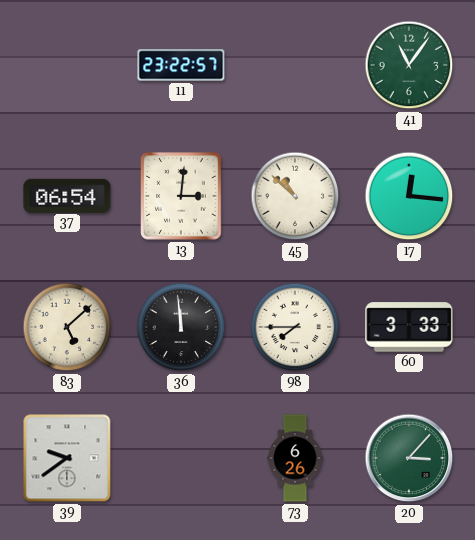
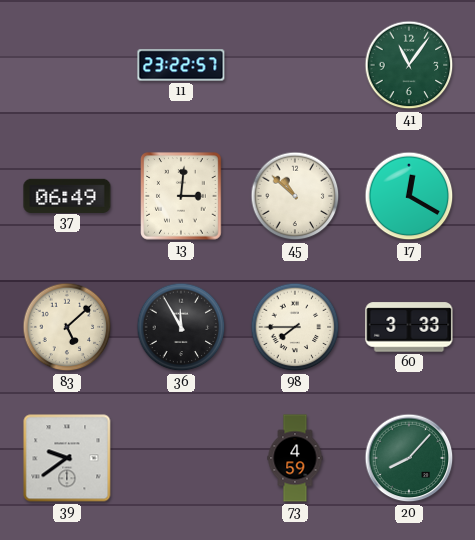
37: 06:54 -> 06:49 (67, 195)
17: 12:16 -> 12:20 (409, 196)
36: 11:59 -> 11:55 (181, 327)
73: 6:26 -> 4:59 (295, 458)
20: 3:07 -> 8:07 (409, 458)
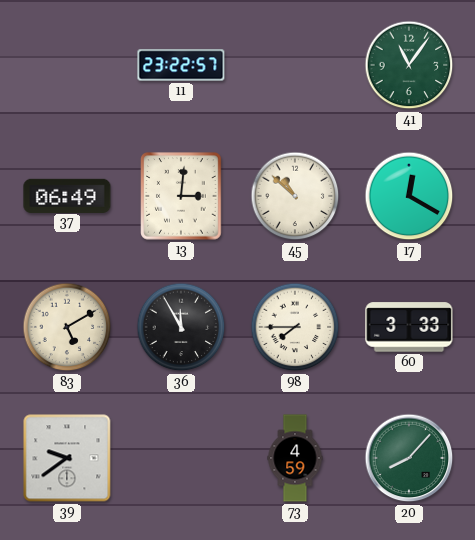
83: 5:08 -> 5:10 (67, 327)
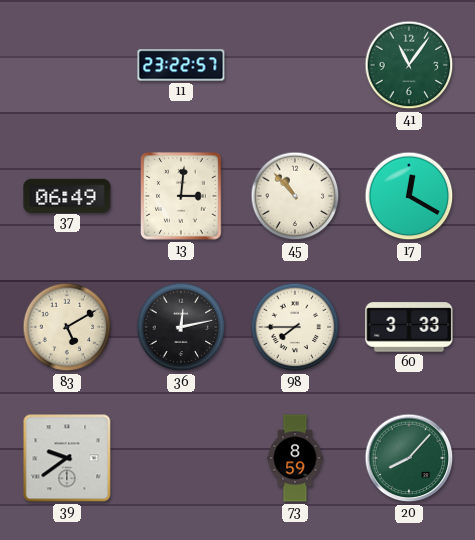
45: 10:52 -> 10:53 (295, 196)
36: 11:55 -> 12:13 (181, 327)
73: 4:59 -> 8:59 (295, 458)
